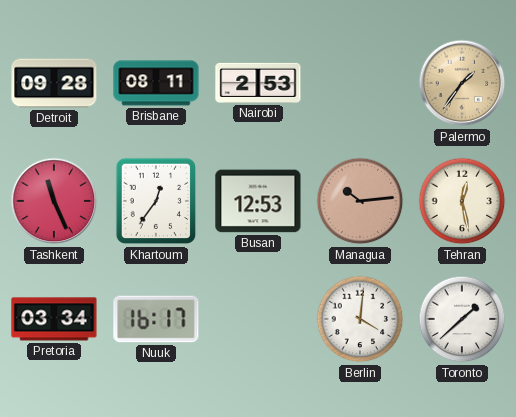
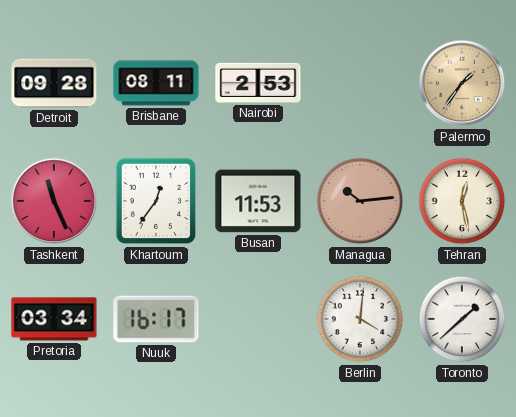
Busan: 12:53 -> 11:53 (258, 201)
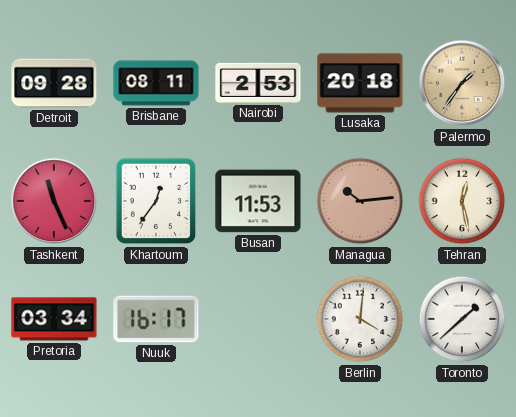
Lusaka: none -> 20:18 (360, 83)
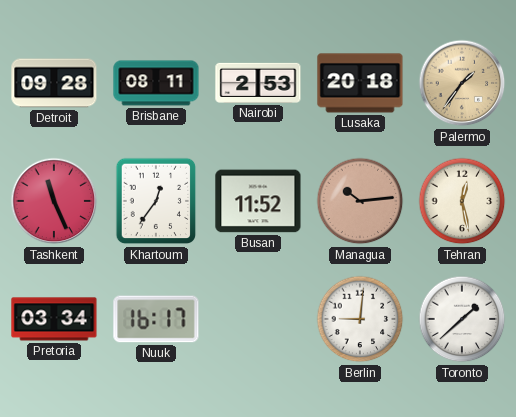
Busan: 11:53 -> 11:52 (258, 201)
Berlin: 4:01 -> 9:01 (360, 319)
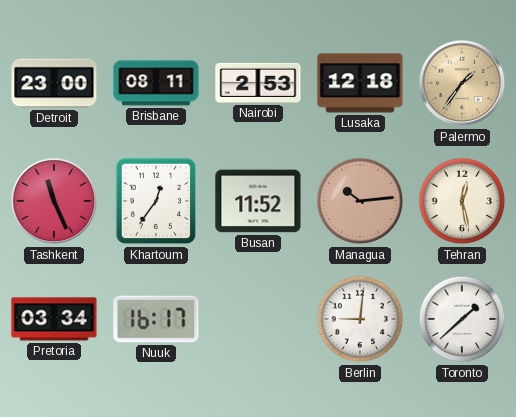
Detroit: 09:28 -> 23:00 (54, 83)
Lusaka: 20:18 -> 12:18 (360, 83)
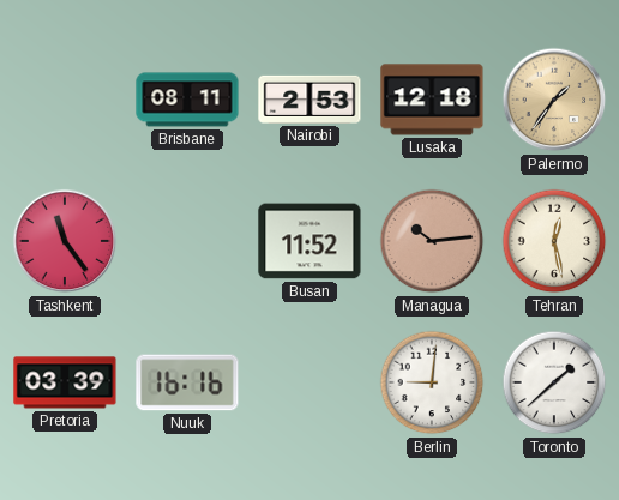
Detroit: 23:00 -> none (54, 83)
Tashkent: 11:26 -> 11:24 (65, 241)
Khartoum: 12:36 -> none (156, 201)
Pretoria: 03:34 -> 03:39 (65, 382)
Nuuk: 16:17 -> 16:16 (187, 382)
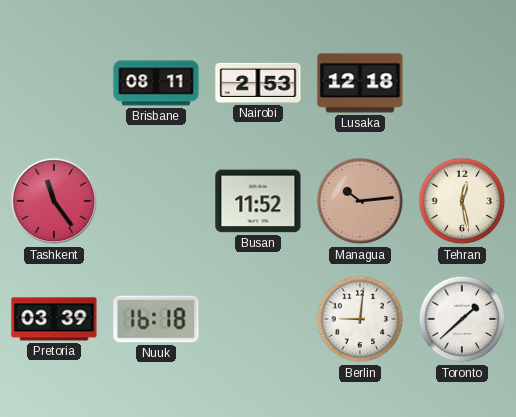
Palermo: 1:36 -> none (554, 100)
Nuuk: 16:16 -> 16:18 (156, 319)
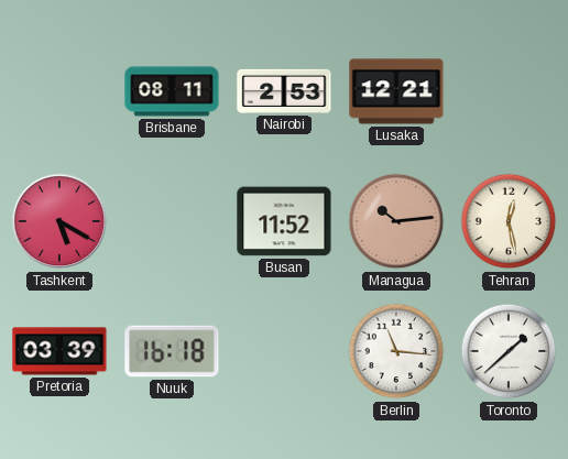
Lusaka: 12:18 -> 12:21 (396, 91)
Tashkent: 11:24 -> 5:20 (59, 221)
Berlin: 9:01 -> 11:16 (396, 351)
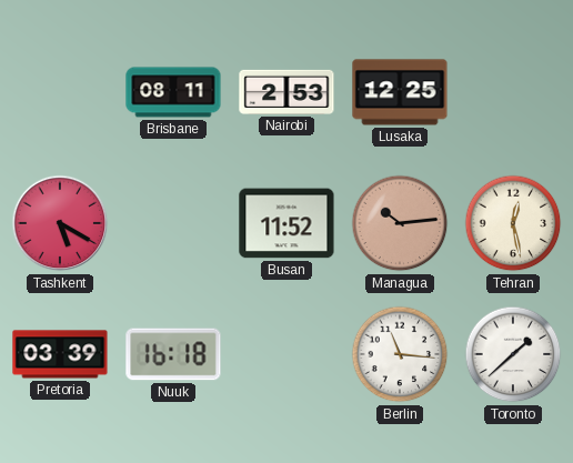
Lusaka: 12:21 -> 12:25 (400, 92)
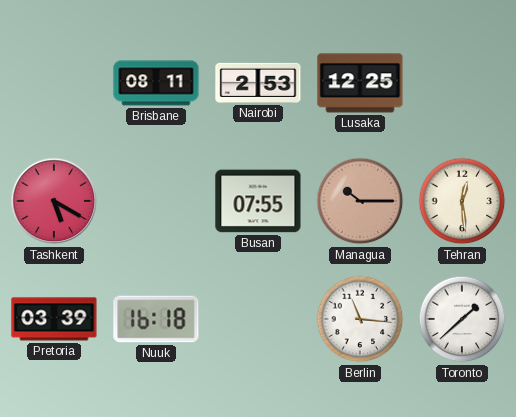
Busan: 11:52 -> 07:55 (258, 201)
Managua: 10:14 -> 10:15 (360, 201)
Tehran: 12:28 -> 12:29 (462, 201)
